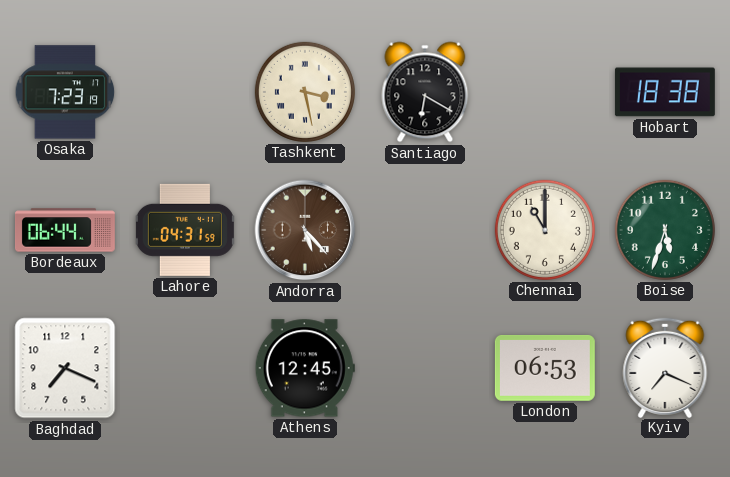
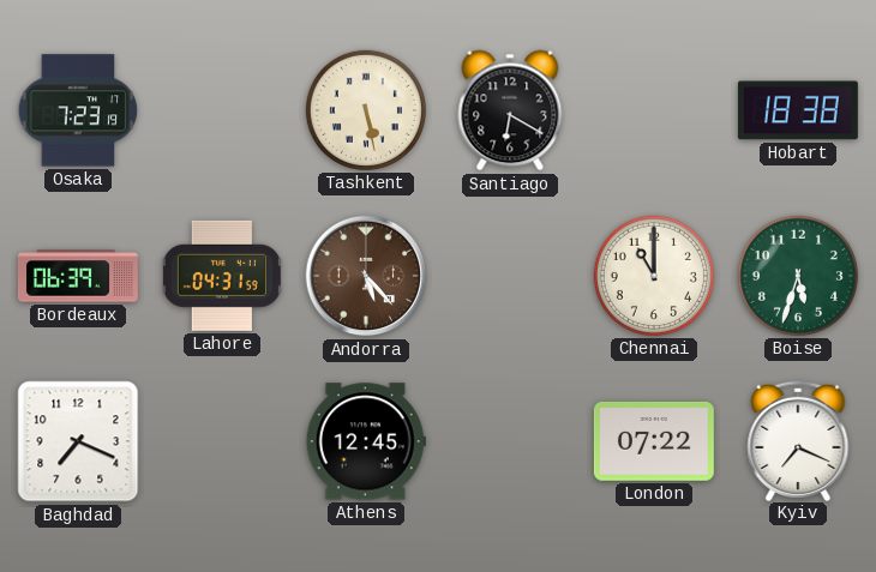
Tashkent: 3:28 -> 5:28 (366, 110)
Bordeaux: 06:44 -> 06:39 (78, 276)
London: 06:53 -> 07:22 (654, 441)
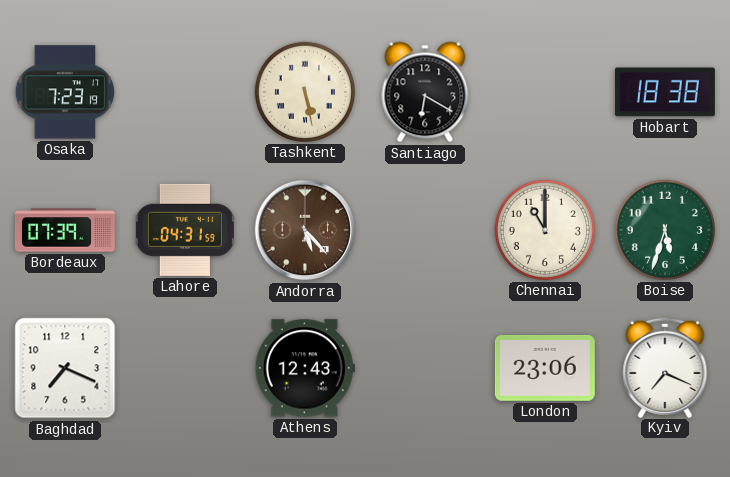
Bordeaux: 06:39 -> 07:39 (65, 230)
Athens: 12:45 -> 12:43 (305, 368)
London: 07:22 -> 23:06 (545, 368)
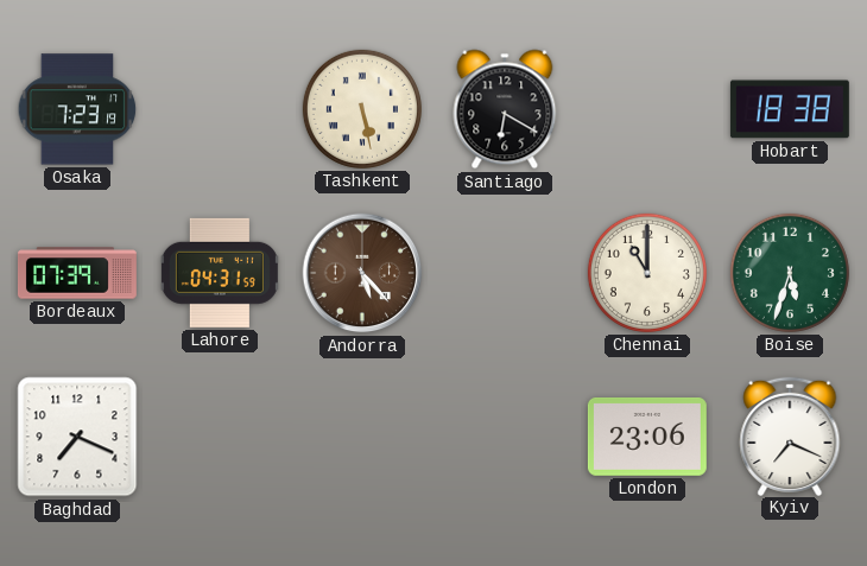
Athens: 12:43 -> none (305, 368)
